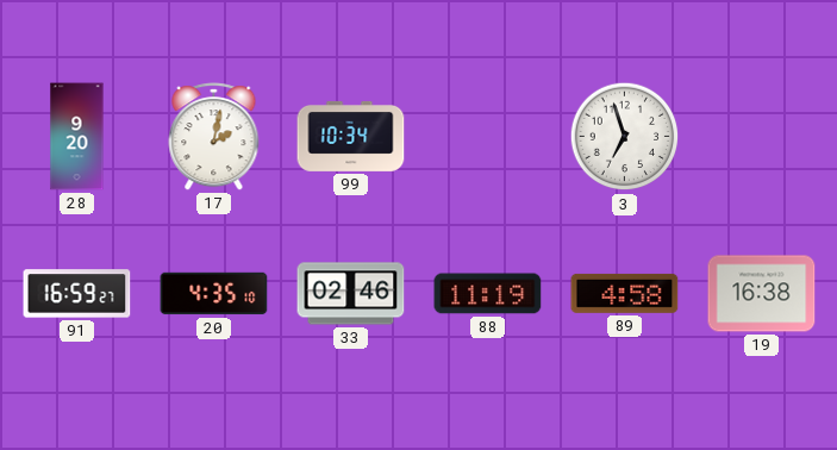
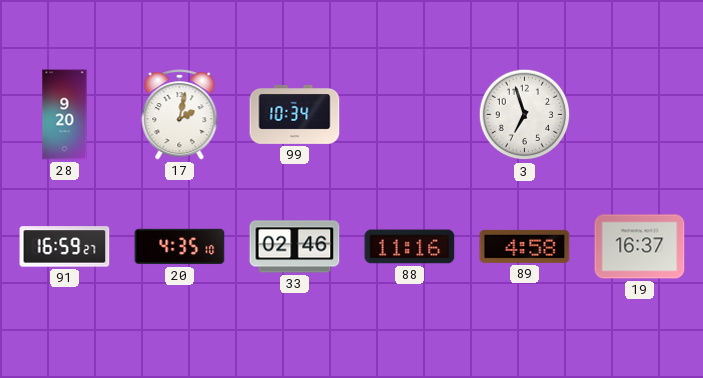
88: 11:19 -> 11:16 (410, 247)
19: 16:38 -> 16:37 (640, 247)
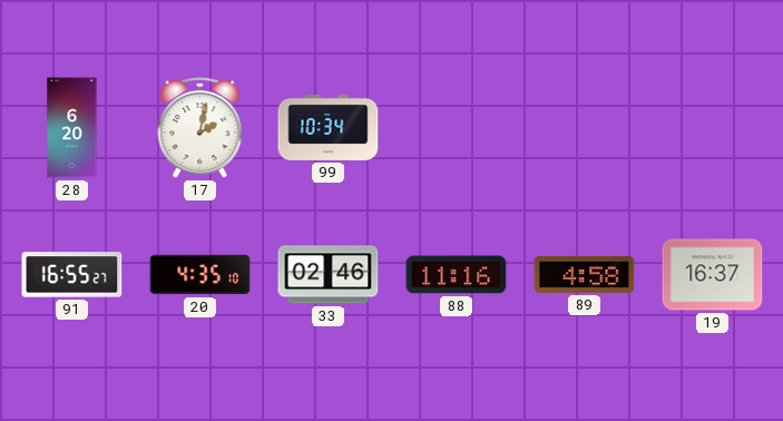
28: 9:20 -> 6:20 (72, 128)
3: 6:57 -> none (525, 115)
91: 16:59 -> 16:55 (72, 275)
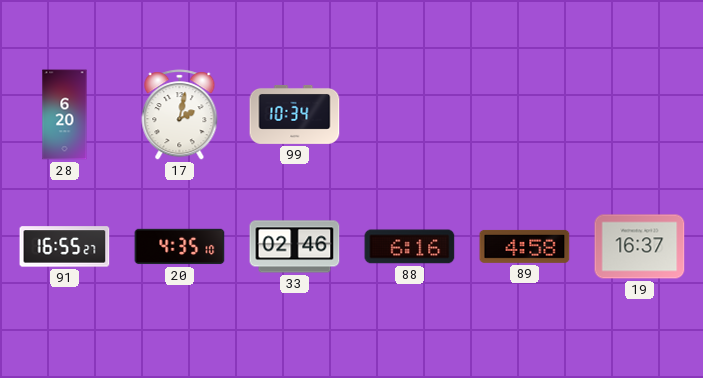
88: 11:16 -> 6:16 (410, 247)
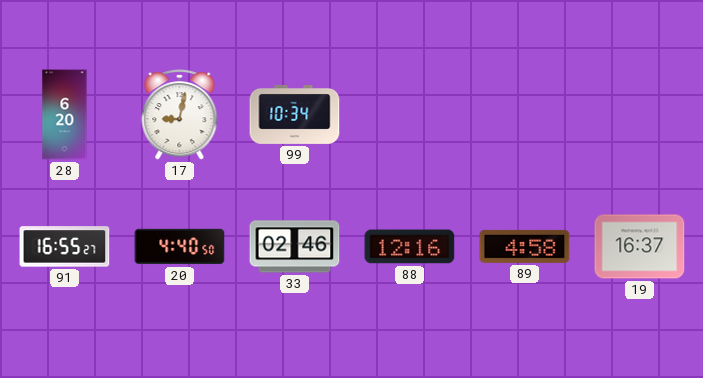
17: 2:02 -> 9:02 (180, 115)
20: 4:35 -> 4:40 (180, 247)
88: 6:16 -> 12:16 (410, 247)
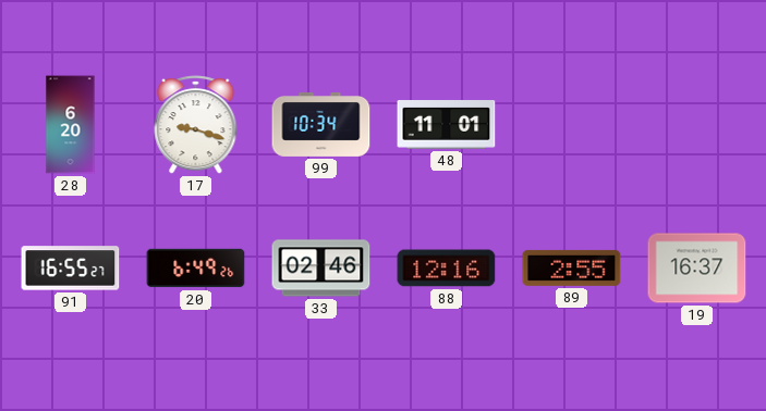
17: 9:02 -> 9:18 (196, 125)
48: none -> 11:01 (447, 125)
20: 4:40 -> 6:49 (196, 269)
89: 4:58 -> 2:55 (572, 267)
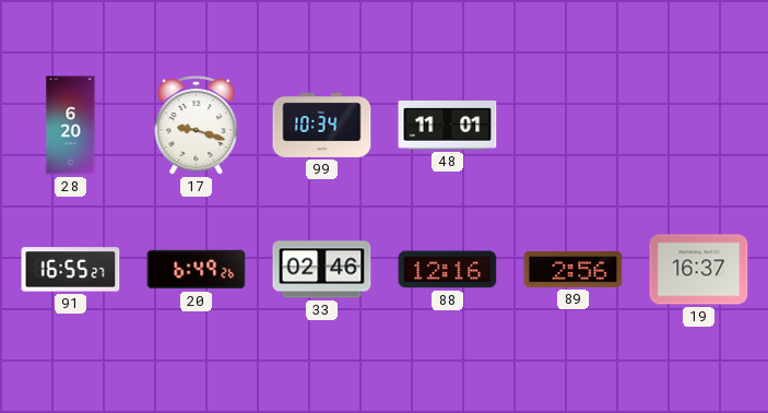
89: 2:55 -> 2:56 (574, 269)
